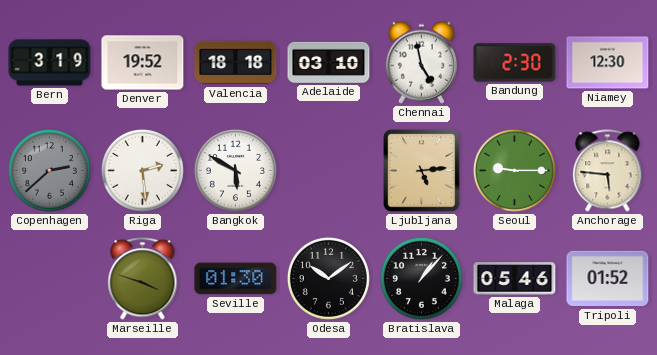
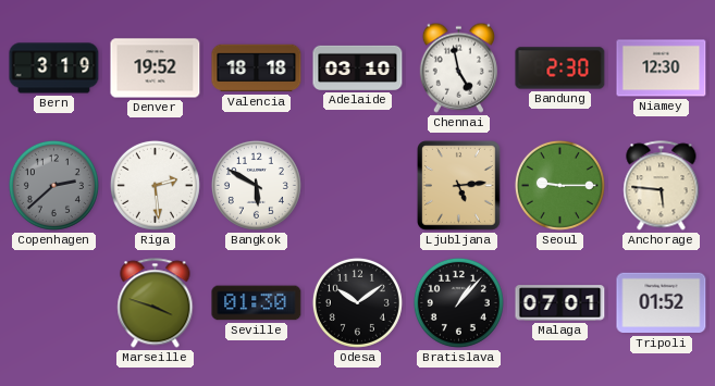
Malaga: 05:46 -> 07:01 (560, 303)
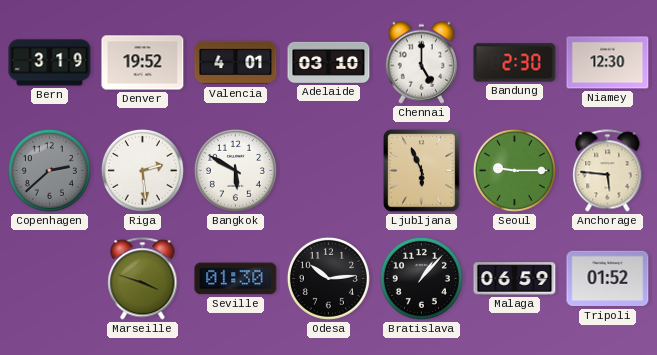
Valencia: 18:18 -> 4:01 (236, 63)
Chennai: 4:58 -> 5:00 (421, 62)
Ljubljana: 5:14 -> 5:56 (422, 171)
Odesa: 10:09 -> 10:14 (328, 278)
Malaga: 07:01 -> 06:59 (515, 279)
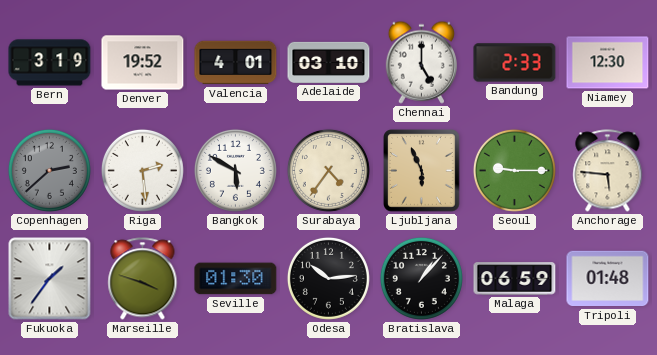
Bandung: 2:30 -> 2:33 (515, 63)
Surabaya: none -> 4:36 (328, 170)
Fukuoka: none -> 1:36 (50, 279)
Tripoli: 01:52 -> 01:48 (608, 279)
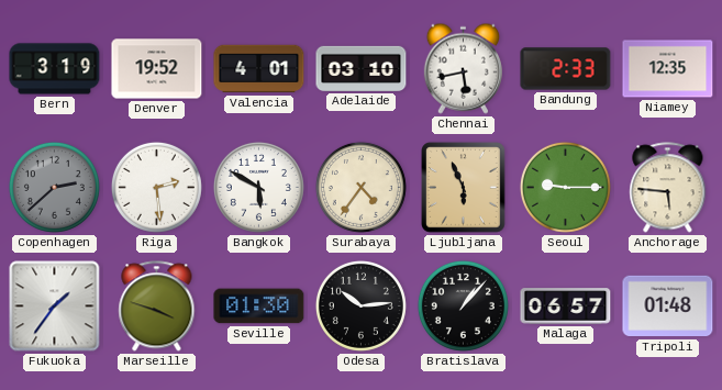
Chennai: 5:00 -> 5:43 (463, 68)
Niamey: 12:30 -> 12:35 (668, 69)
Malaga: 06:59 -> 06:57 (566, 307)
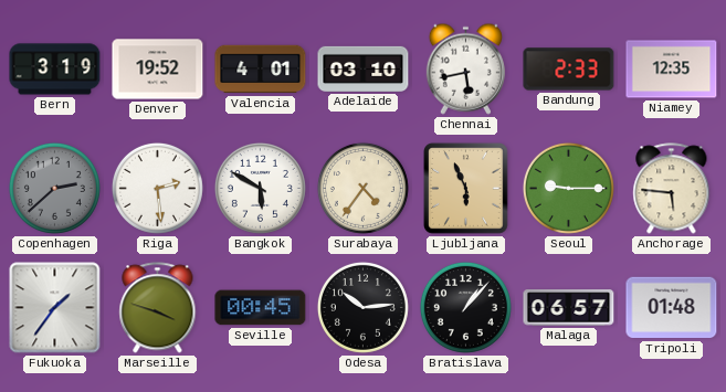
Seville: 01:30 -> 00:45 (261, 308)
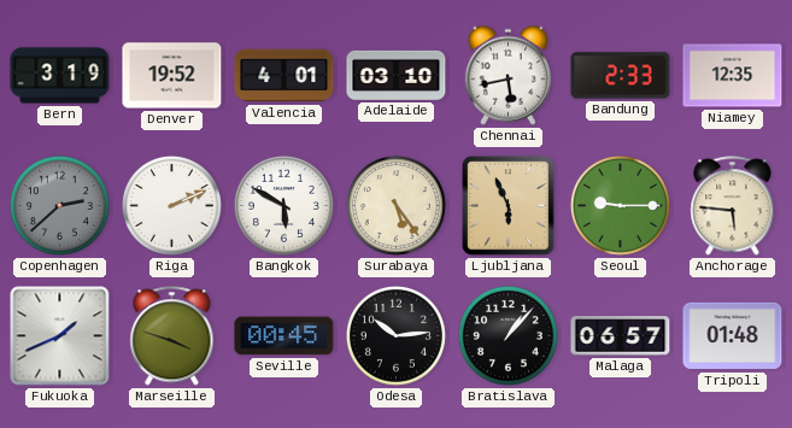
Riga: 2:29 -> 2:11 (171, 205)
Surabaya: 4:36 -> 5:24 (395, 205)
Fukuoka: 1:36 -> 1:41 (60, 336)
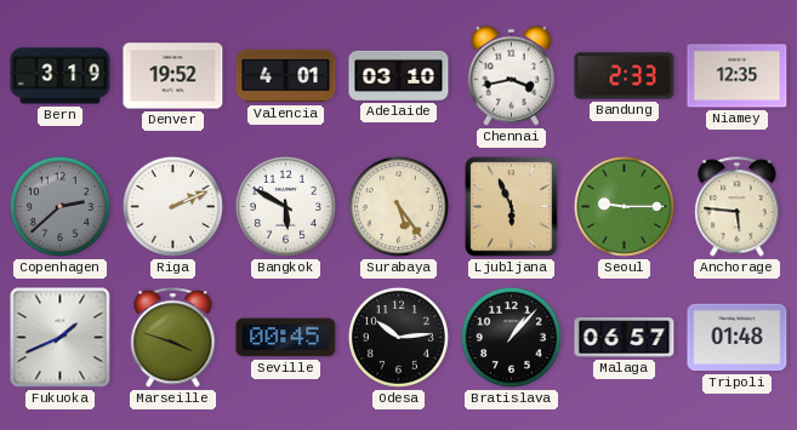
Chennai: 5:43 -> 3:43 (511, 75)
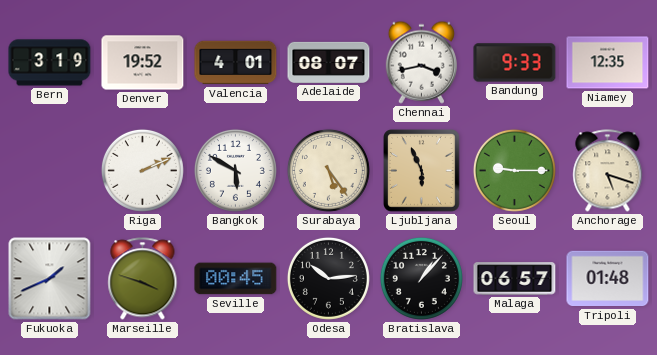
Adelaide: 03:10 -> 08:07 (329, 62)
Bandung: 2:33 -> 9:33 (515, 63)
Copenhagen: 2:38 -> none (59, 206)
Anchorage: 5:46 -> 5:18 (608, 171)
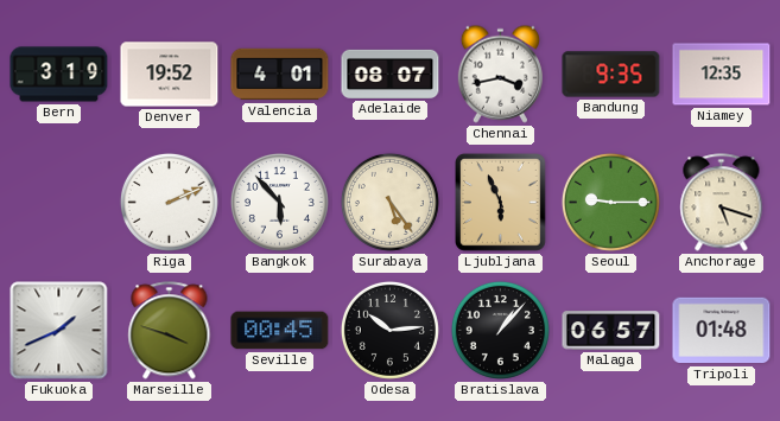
Bandung: 9:33 -> 9:35 (611, 75)
Bangkok: 5:50 -> 5:53 (279, 202)
